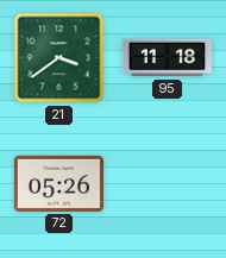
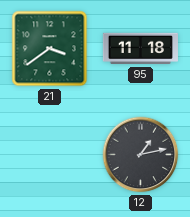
72: 05:26 -> none (58, 183)
12: none -> 1:13 (141, 155)
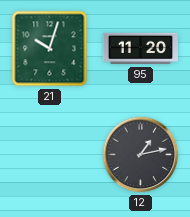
21: 3:39 -> 10:03 (50, 49)
95: 11:18 -> 11:20 (140, 49)
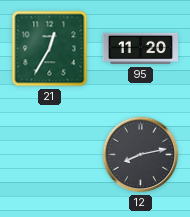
21: 10:03 -> 12:35 (50, 49)
12: 1:13 -> 8:13 (141, 155)
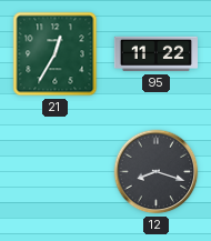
95: 11:20 -> 11:22 (155, 54)
12: 8:13 -> 8:18 (157, 172)
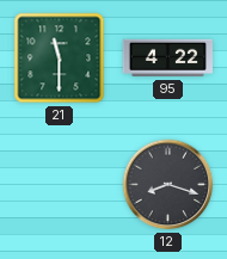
21: 12:35 -> 11:30 (60, 58)
95: 11:22 -> 4:22 (167, 58)
